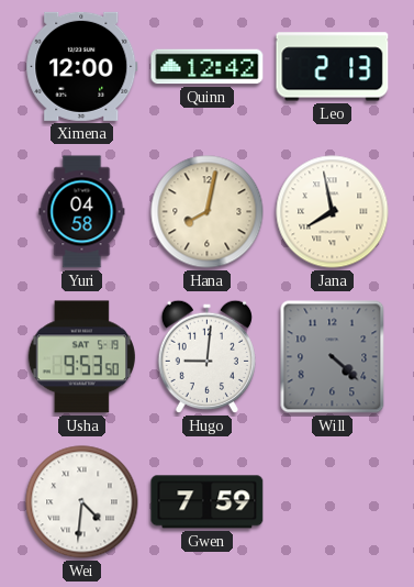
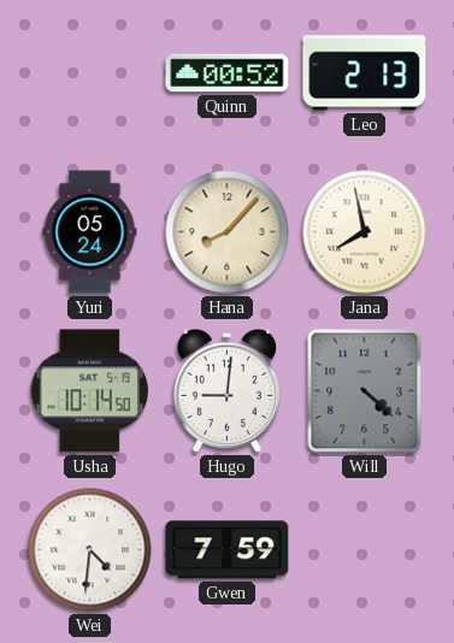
Ximena: 12:00 -> none (82, 66)
Quinn: 12:42 -> 00:52 (228, 73)
Yuri: 04:58 -> 05:24 (90, 232)
Hana: 8:02 -> 8:07 (228, 232)
Usha: 9:53 -> 10:14 (89, 391)
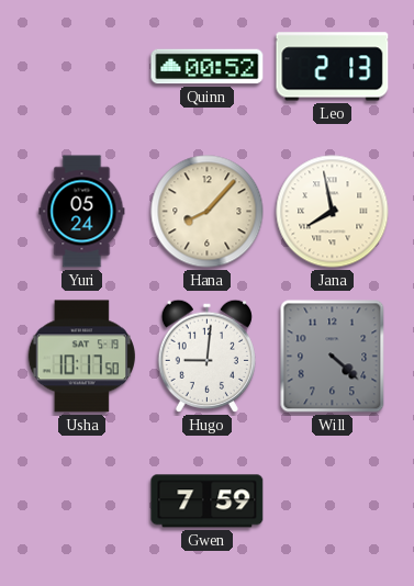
Usha: 10:14 -> 10:17 (81, 357)
Wei: 4:31 -> none (90, 550)
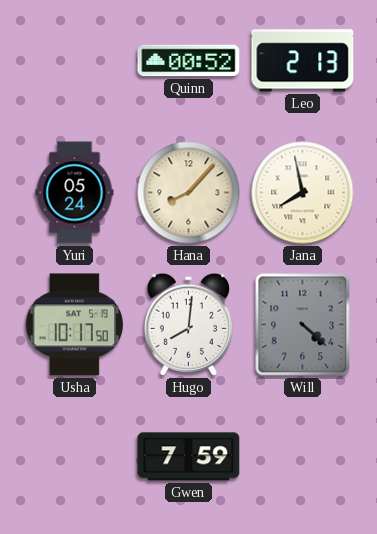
Hugo: 9:01 -> 8:01 (188, 324)
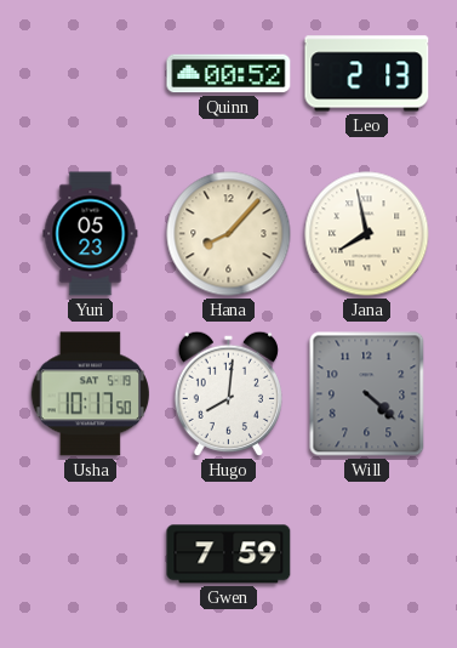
Yuri: 05:24 -> 05:23 (91, 234)
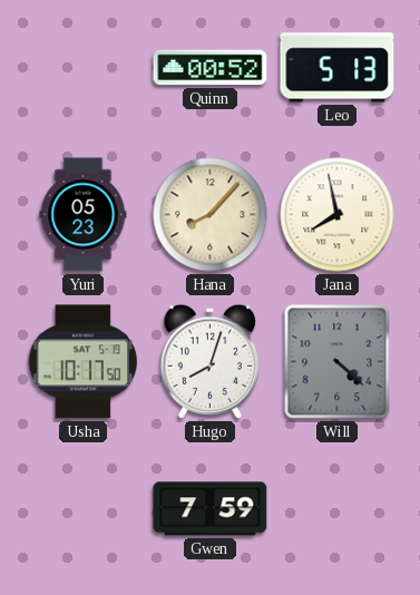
Leo: 2:13 -> 5:13 (338, 68)
Hugo: 8:01 -> 8:03 (209, 361)
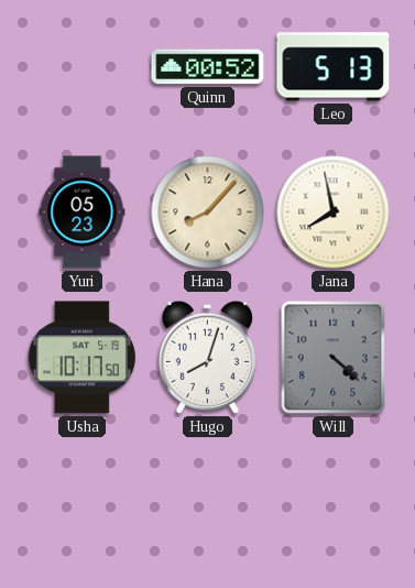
Gwen: 7:59 -> none (211, 509)
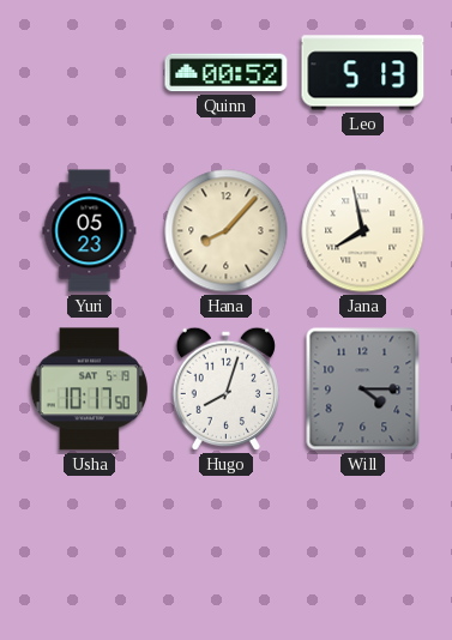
Will: 4:22 -> 4:15 (363, 390)
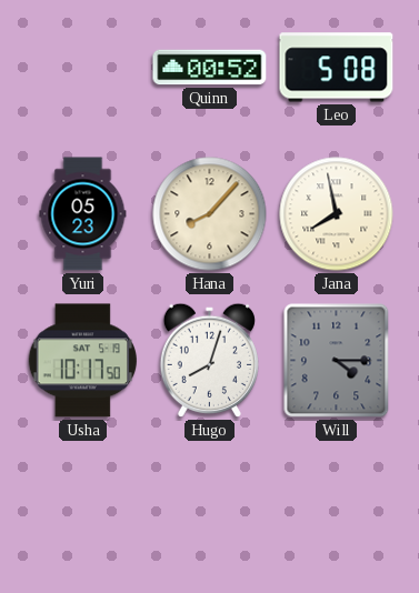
Leo: 5:13 -> 5:08 (337, 68)
